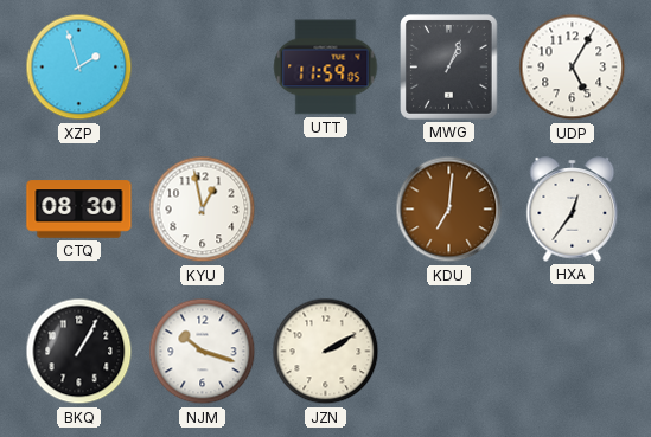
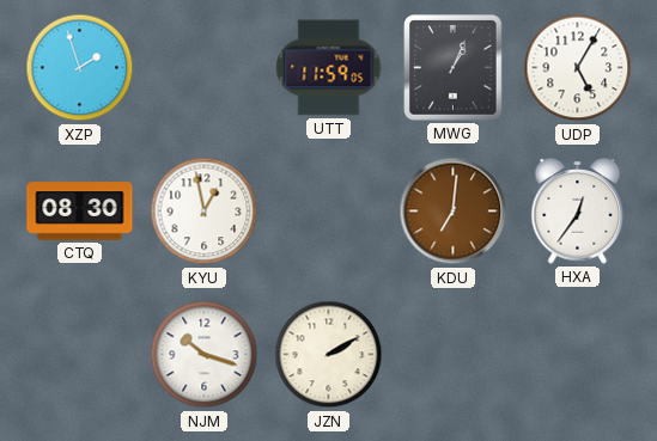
BKQ: 1:05 -> none (79, 352)
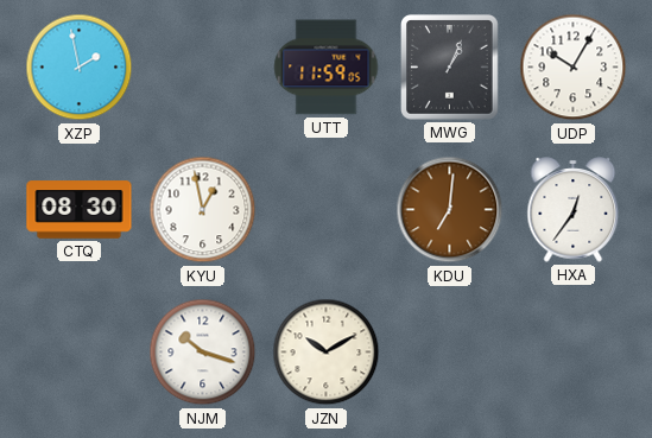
XZP: 1:57 -> 1:58 (80, 68)
UDP: 5:05 -> 10:05 (574, 68)
JZN: 2:10 -> 10:10 (327, 353)
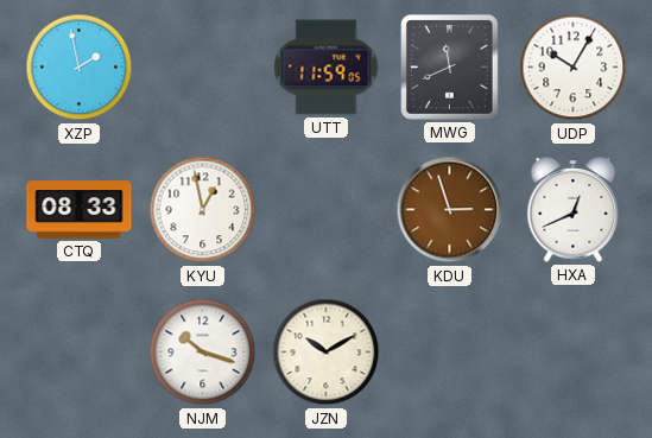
MWG: 1:04 -> 11:41 (450, 68)
CTQ: 08:30 -> 08:33 (80, 210)
KDU: 7:01 -> 2:57 (450, 210)
HXA: 12:36 -> 12:41 (574, 210)
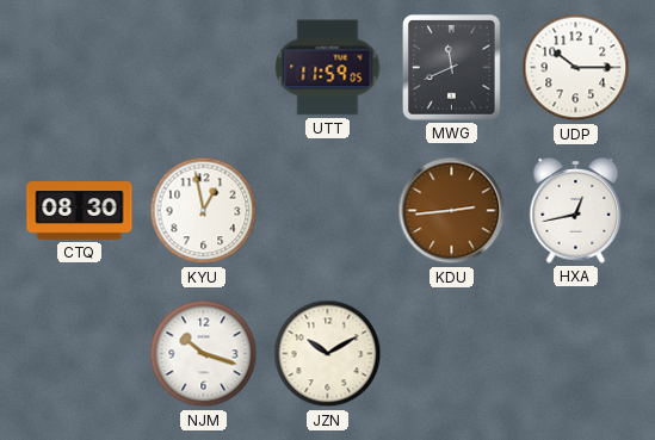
XZP: 1:58 -> none (80, 68)
UDP: 10:05 -> 10:15 (576, 68)
CTQ: 08:33 -> 08:30 (80, 211)
KDU: 2:57 -> 2:44 (452, 211)
HXA: 12:41 -> 12:43 (576, 211)
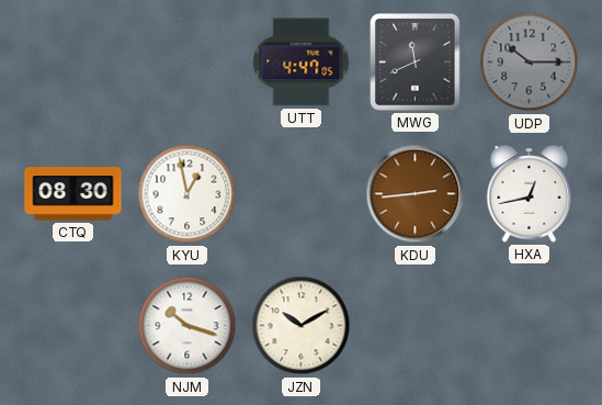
UTT: 11:59 -> 4:47 (302, 63)
UDP dial: white -> grey (530, 63)
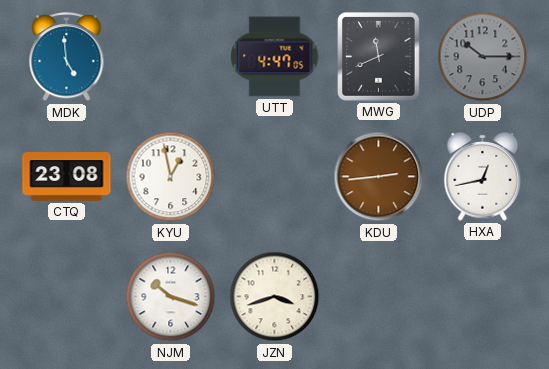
MDK: none -> 4:59 (67, 57)
CTQ: 08:30 -> 23:08 (67, 177)
JZN: 10:10 -> 3:42 (275, 297)
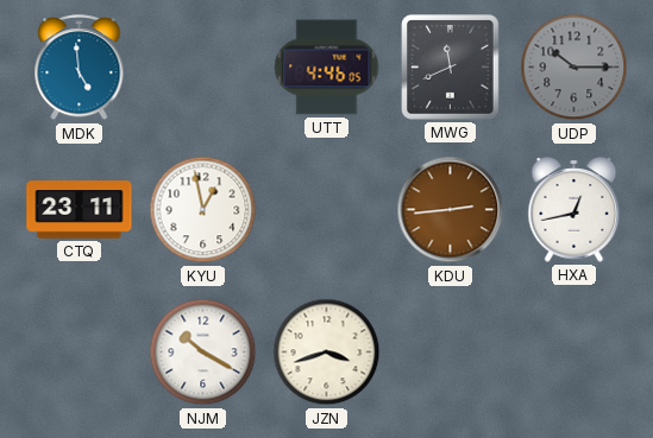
UTT: 4:47 -> 4:46 (327, 68)
CTQ: 23:08 -> 23:11 (80, 210)
NJM: 10:18 -> 10:20 (203, 353)
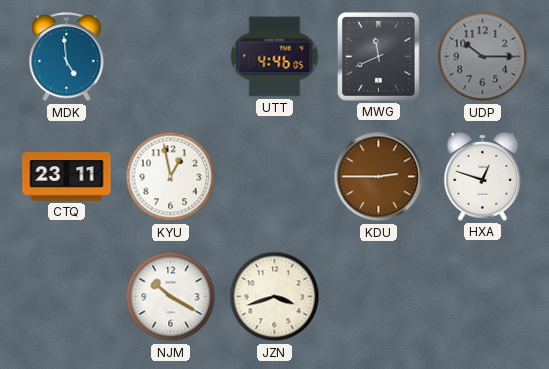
KDU: 2:44 -> 2:45 (379, 177)
HXA: 12:43 -> 12:48 (483, 177)
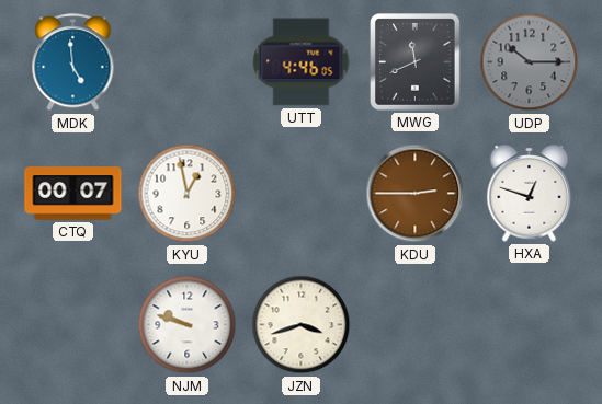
CTQ: 23:11 -> 00:07 (73, 194)
NJM: 10:20 -> 9:48 (188, 325)
